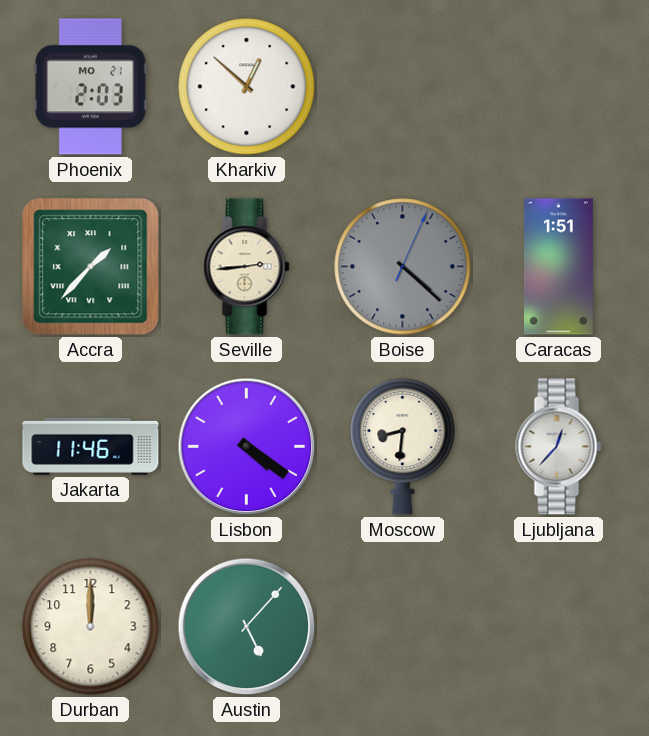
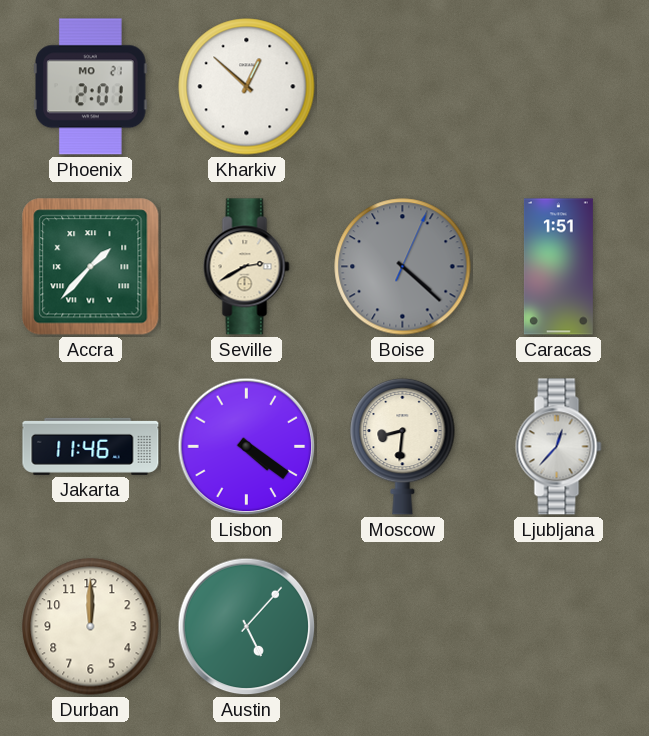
Phoenix: 2:03 -> 2:01 (91, 87)
Seville: 2:44 -> 2:40 (247, 267)
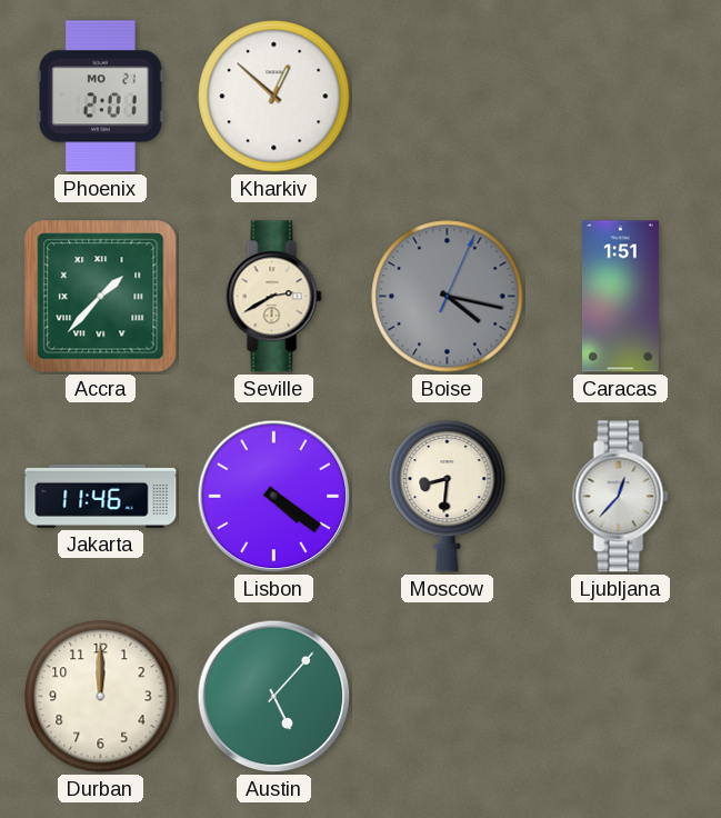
Boise: 4:22 -> 4:17 (448, 297)
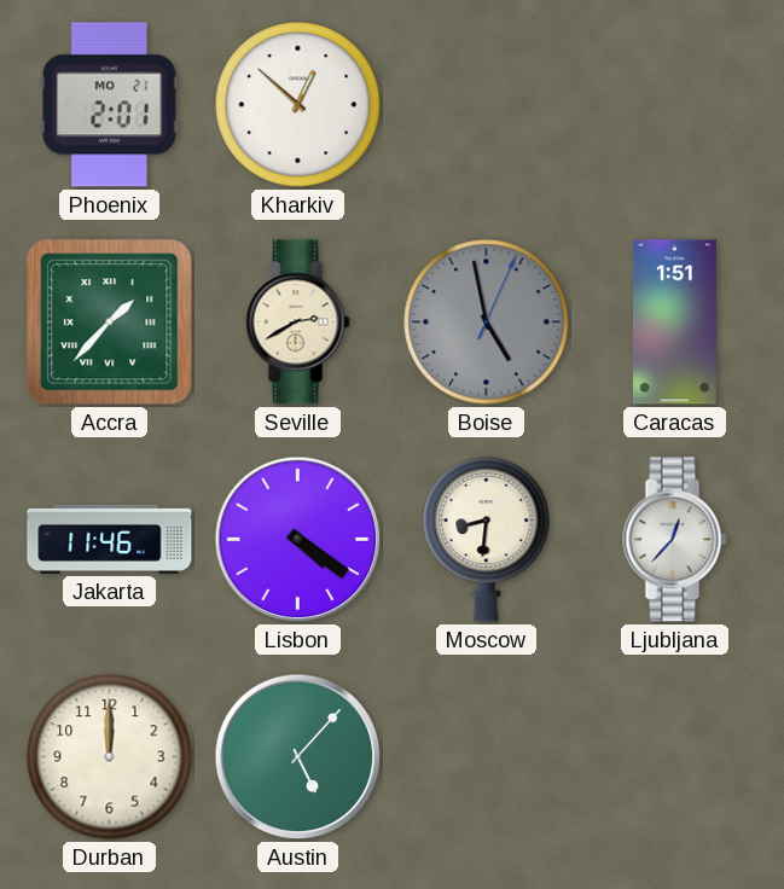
Boise: 4:17 -> 4:58 (487, 323)
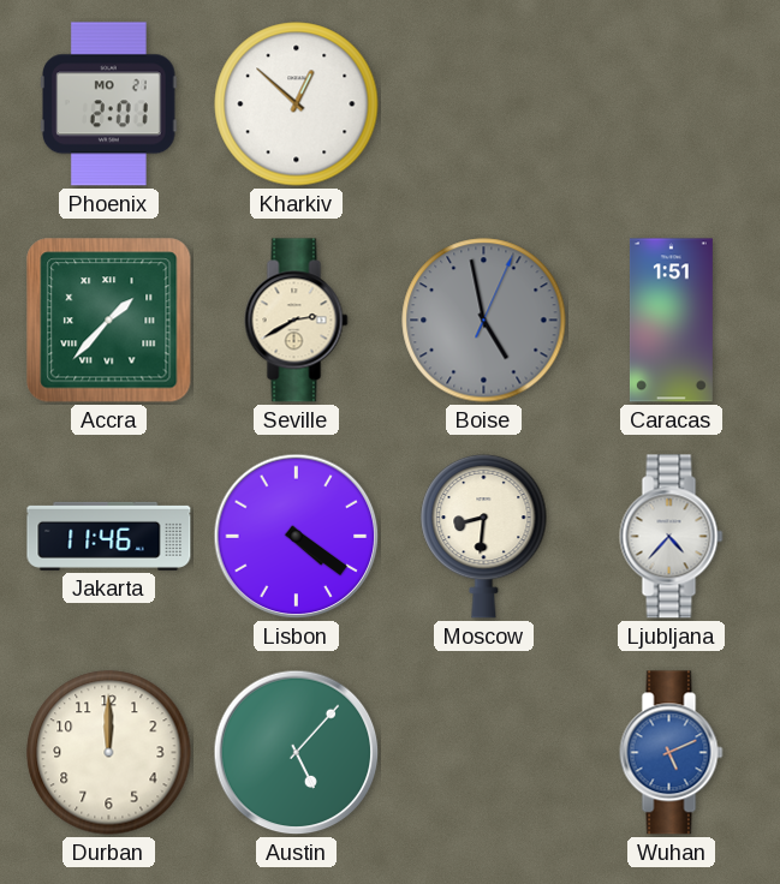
Ljubljana: 12:37 -> 4:37 (672, 537)
Wuhan: none -> 5:11 (672, 753)
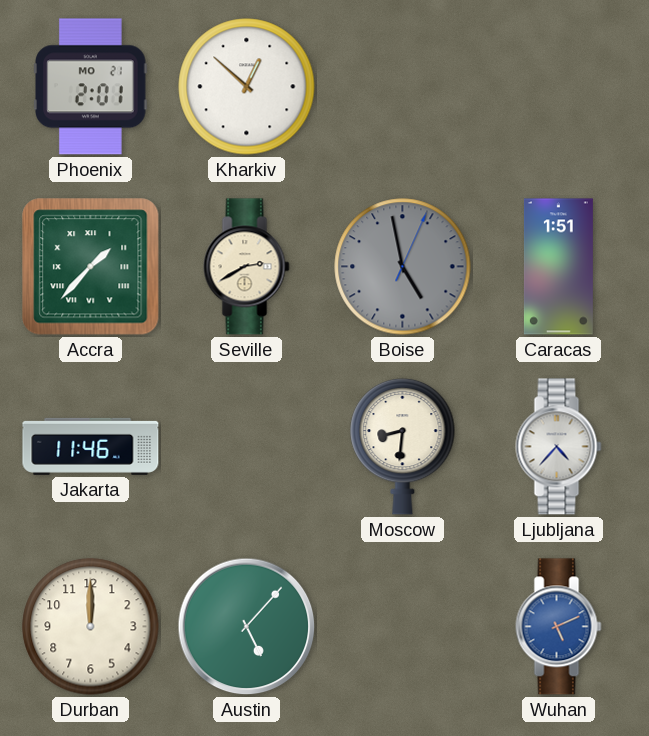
Lisbon: 4:21 -> none (297, 537)
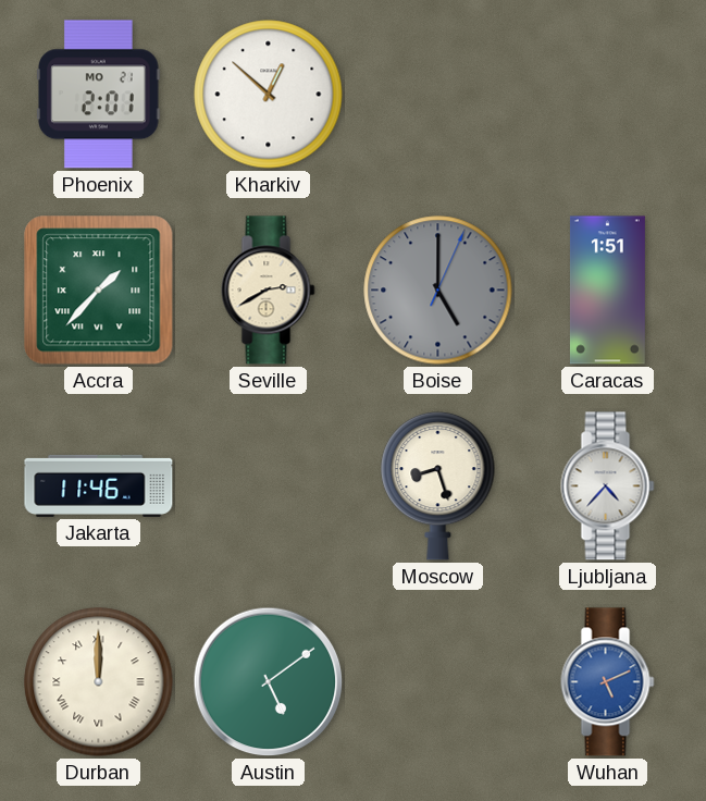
Boise: 4:58 -> 5:00 (438, 291)
Moscow: 8:31 -> 8:27 (438, 485)
Durban numerals: Arabic -> Roman (99, 682)
Austin: 5:07 -> 5:09 (269, 682)
